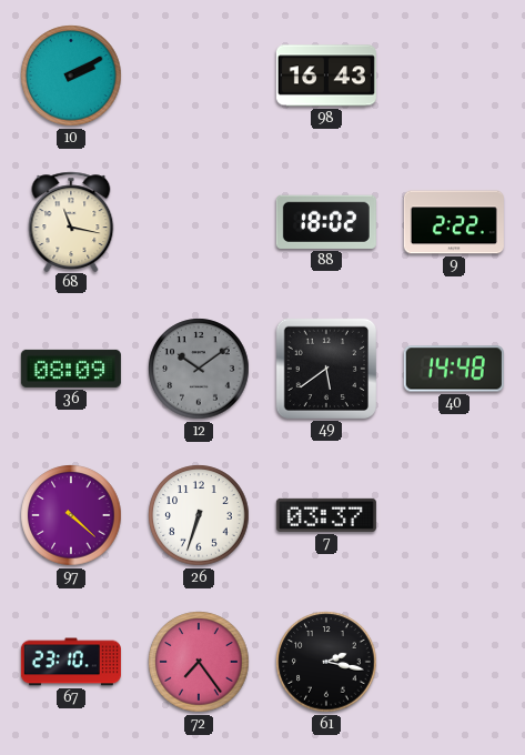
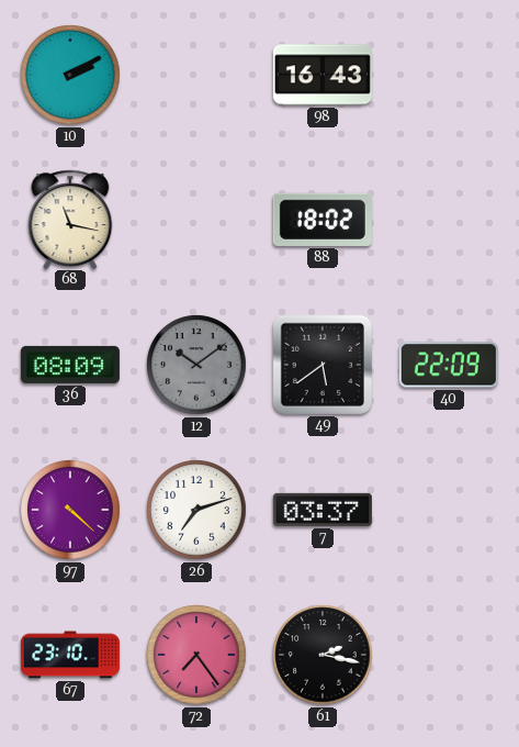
9: 2:22 -> none (454, 222)
40: 14:48 -> 22:09 (449, 365)
26: 6:33 -> 7:12 (196, 510)
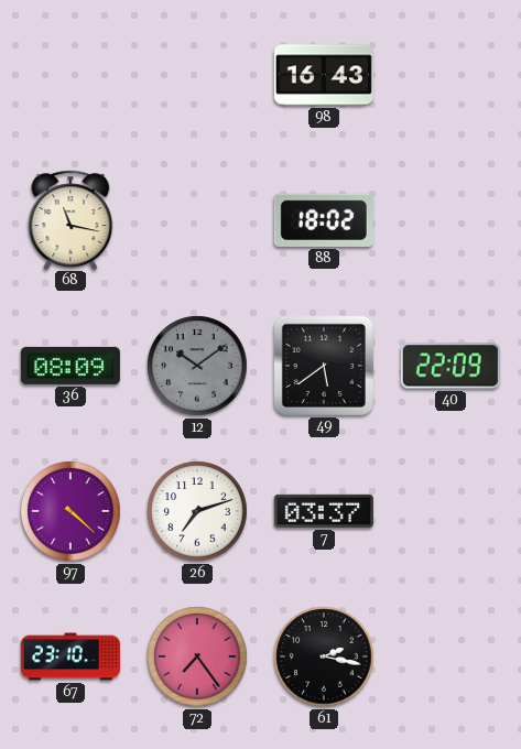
10: 2:10 -> none (70, 75)
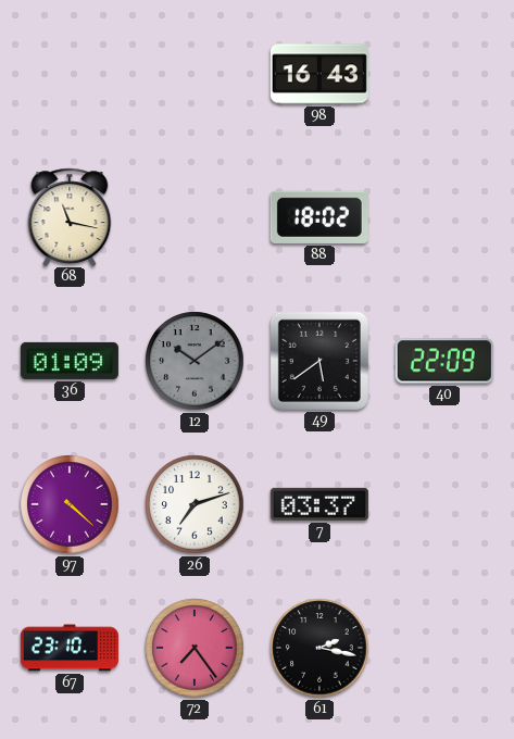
36: 08:09 -> 01:09 (70, 361)
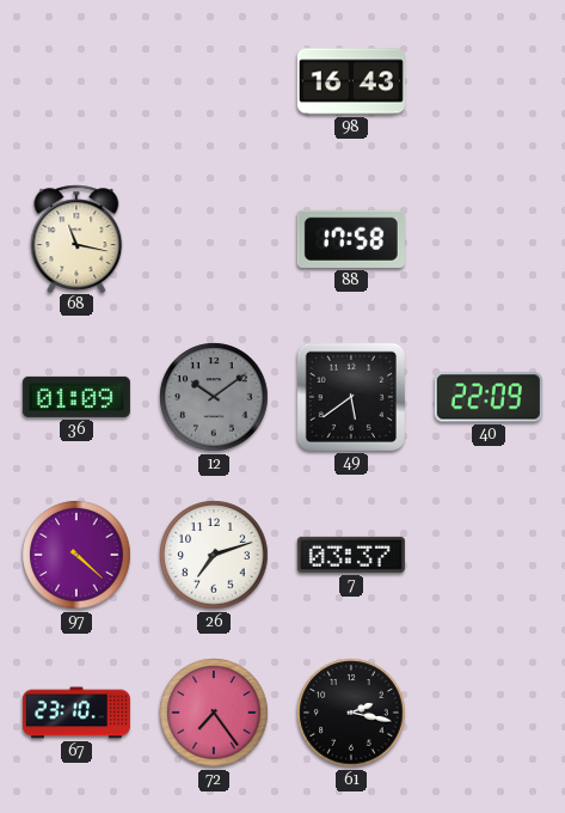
88: 18:02 -> 17:58 (351, 239)
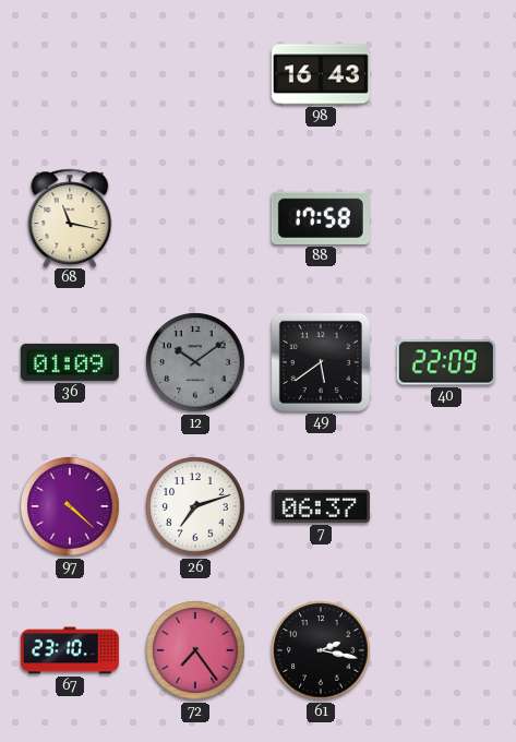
7: 03:37 -> 06:37 (321, 506)
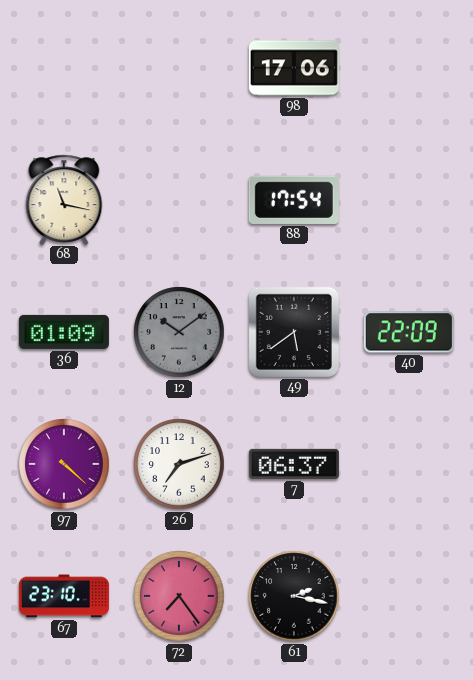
98: 16:43 -> 17:06 (294, 68)
88: 17:58 -> 17:54 (294, 200)
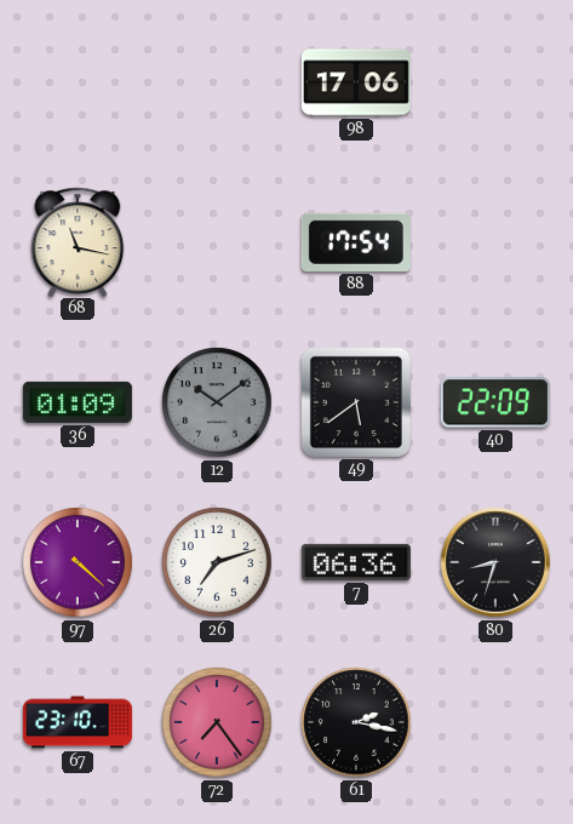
7: 06:37 -> 06:36 (356, 562)
80: none -> 8:33 (495, 562)
